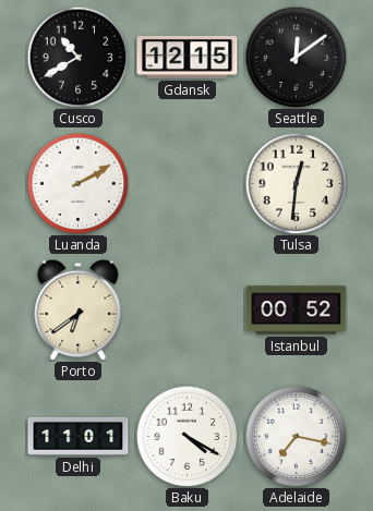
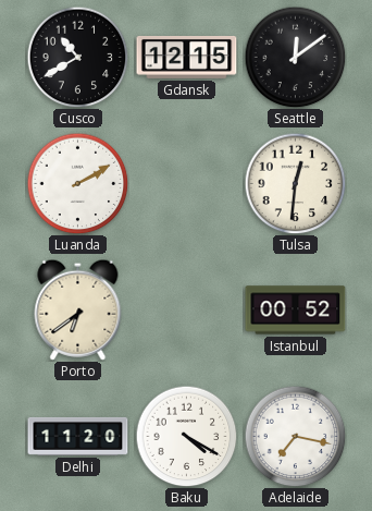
Delhi: 11:01 -> 11:20 (78, 436)
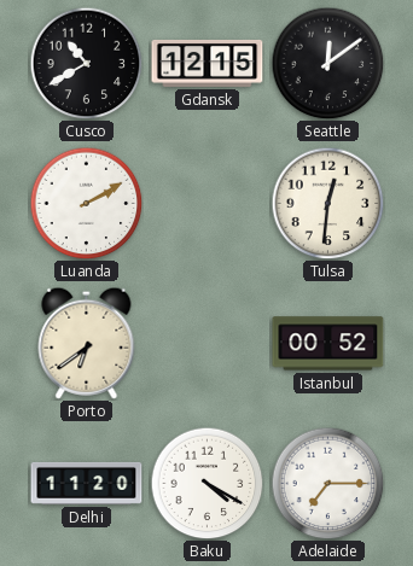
Adelaide: 7:17 -> 7:15 (327, 483)
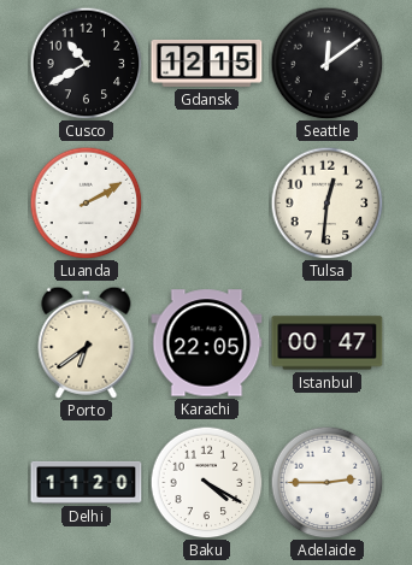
Karachi: none -> 22:05 (207, 343)
Istanbul: 00:52 -> 00:47 (328, 343)
Adelaide: 7:15 -> 2:45 (326, 482)
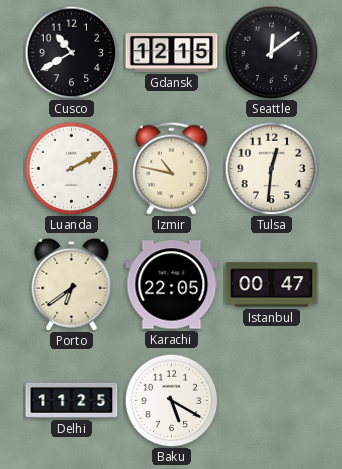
Izmir: none -> 10:47 (171, 168)
Delhi: 11:20 -> 11:25 (72, 400)
Baku: 4:20 -> 5:20 (171, 400)
Adelaide: 2:45 -> none (326, 482)
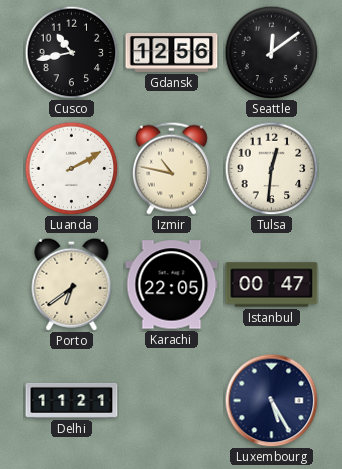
Cusco: 10:40 -> 10:43 (71, 52)
Gdansk: 12:15 -> 12:56 (172, 52)
Delhi: 11:25 -> 11:21 (72, 400)
Baku: 5:20 -> none (171, 400)
Luxembourg: none -> 5:25 (271, 400)
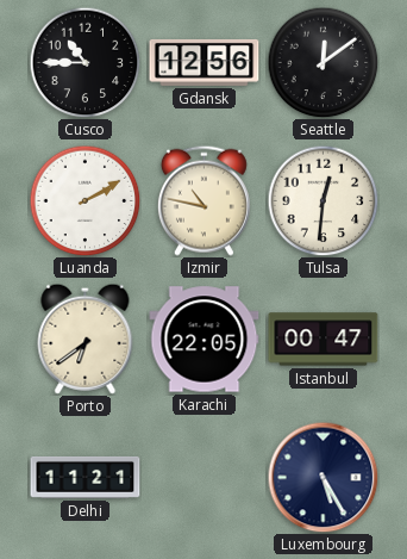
Cusco: 10:43 -> 10:45 (84, 62)
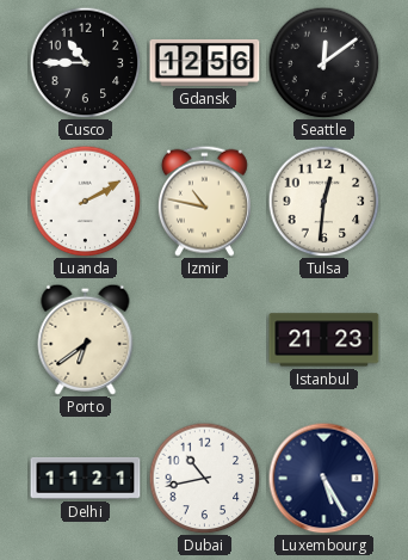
Karachi: 22:05 -> none (205, 340)
Istanbul: 00:47 -> 21:23 (324, 340)
Dubai: none -> 10:43 (204, 478)
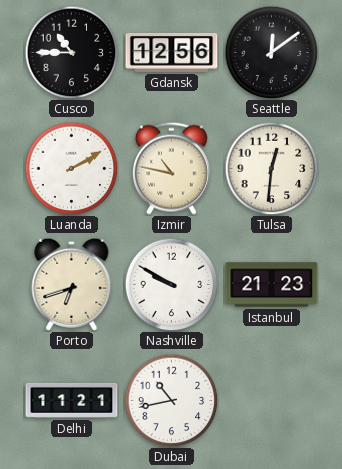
Porto: 6:39 -> 6:42 (72, 284)
Nashville: none -> 9:50 (171, 284)
Luxembourg: 5:25 -> none (323, 478)
